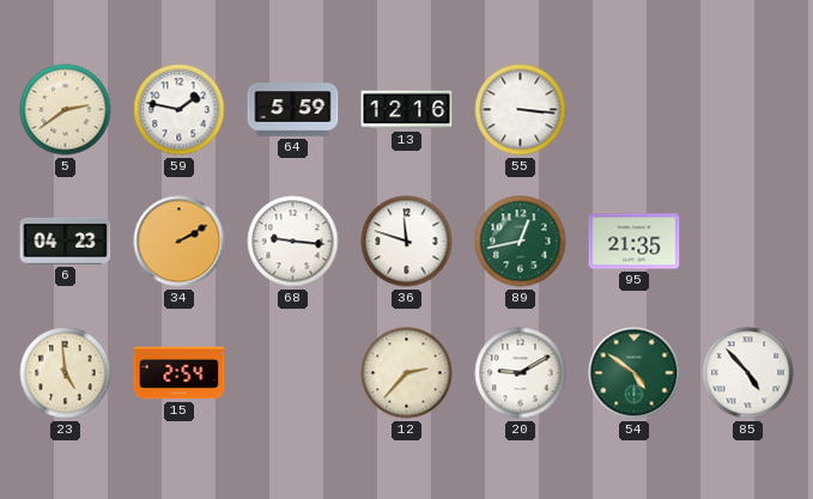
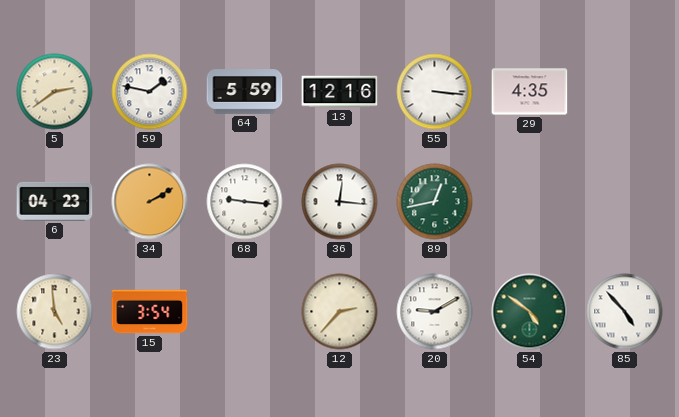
29: none -> 4:35 (530, 92)
36: 11:48 -> 12:16 (340, 202)
95: 21:35 -> none (635, 242)
15: 2:54 -> 3:54 (150, 312)
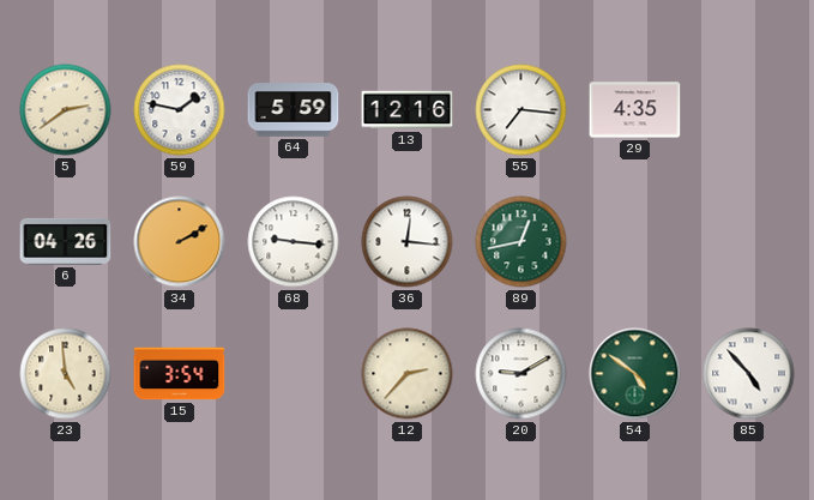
55: 3:16 -> 7:16 (521, 110)
6: 04:23 -> 04:26 (66, 241)
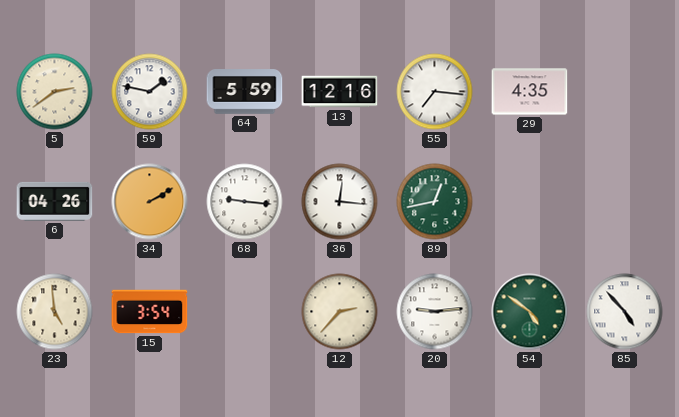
20: 9:10 -> 9:14 (435, 312)
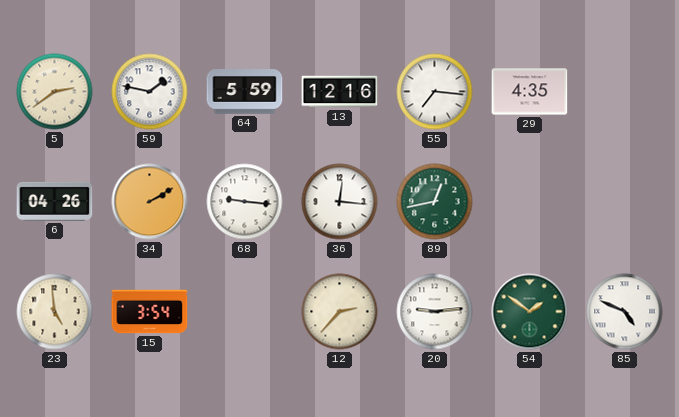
54: 4:51 -> 1:51 (530, 312)
85: 4:53 -> 4:49 (625, 312)
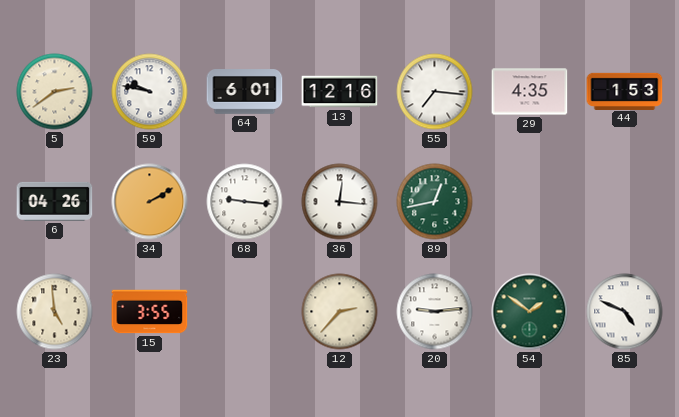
59: 1:47 -> 9:47 (150, 92)
64: 5:59 -> 6:01 (245, 92)
44: none -> 1:53 (625, 91)
15: 3:54 -> 3:55 (150, 312)
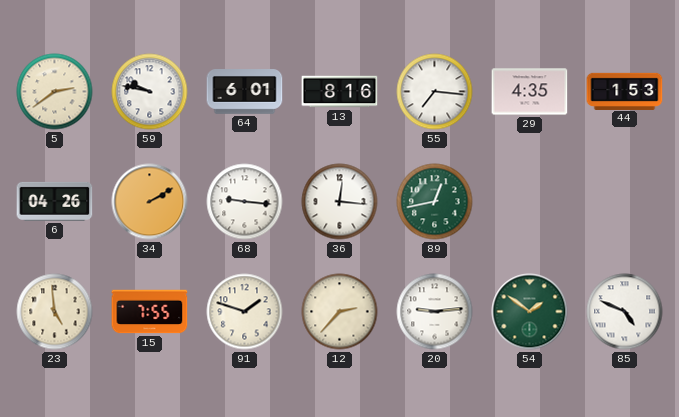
13: 12:16 -> 8:16 (340, 92)
15: 3:55 -> 7:55 (150, 312)
91: none -> 1:48 (245, 312)
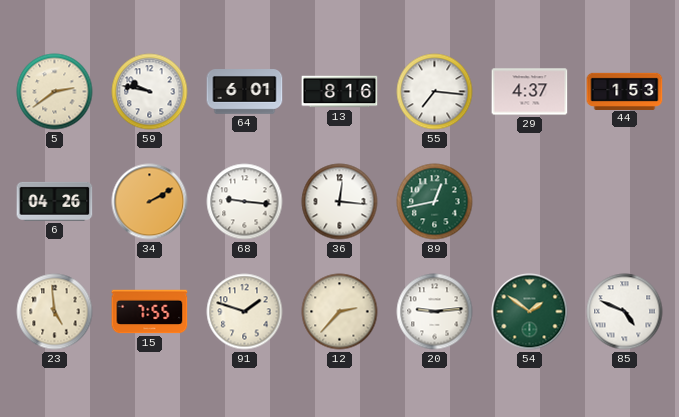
29: 4:35 -> 4:37 (530, 92)
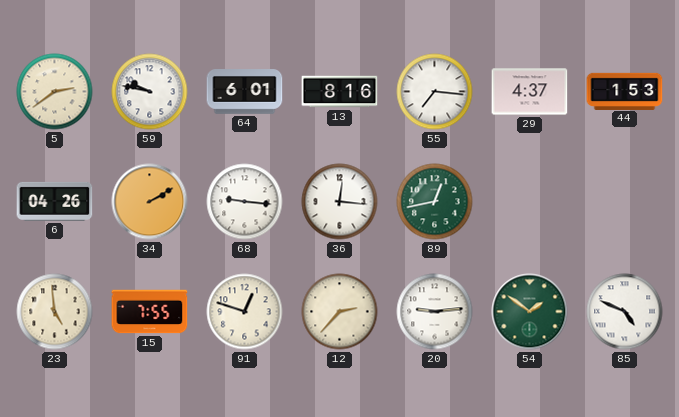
91: 1:48 -> 12:48 (245, 312)
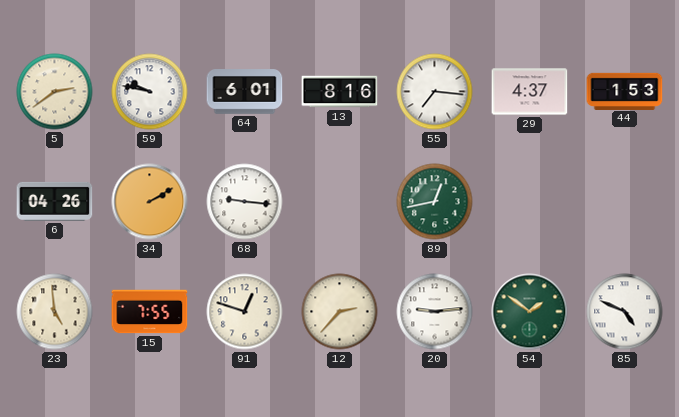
36: 12:16 -> none (340, 202)
